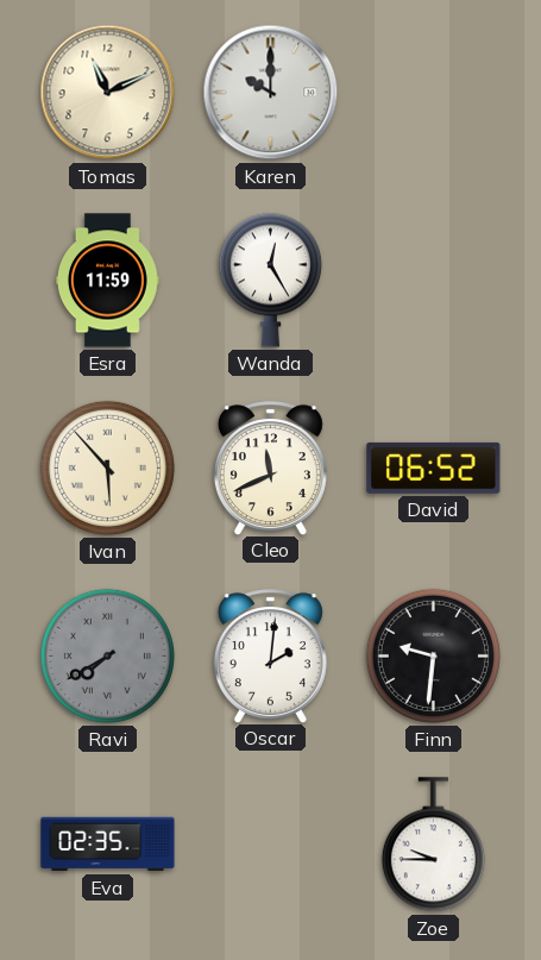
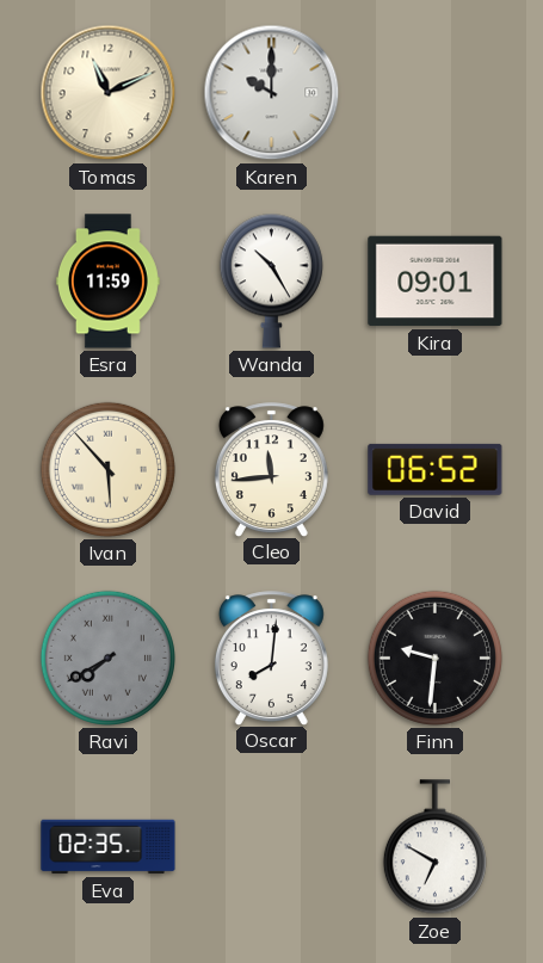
Wanda: 12:25 -> 10:25 (271, 280)
Kira: none -> 09:01 (436, 282)
Cleo: 11:41 -> 11:44 (271, 469)
Oscar: 2:01 -> 8:01 (271, 658)
Zoe: 9:45 -> 6:50 (434, 847)
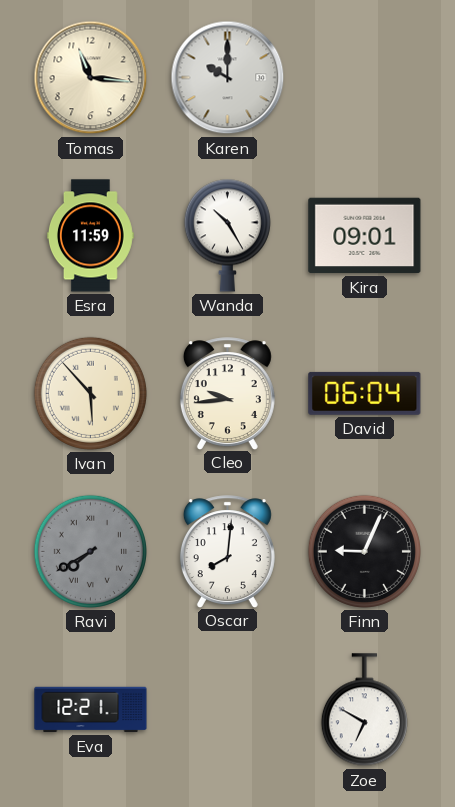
Tomas: 11:11 -> 11:16 (91, 78)
Cleo: 11:44 -> 9:44 (227, 393)
David: 06:52 -> 06:04 (365, 393)
Finn: 9:31 -> 9:04 (364, 551)
Eva: 02:35 -> 12:21 (91, 710)
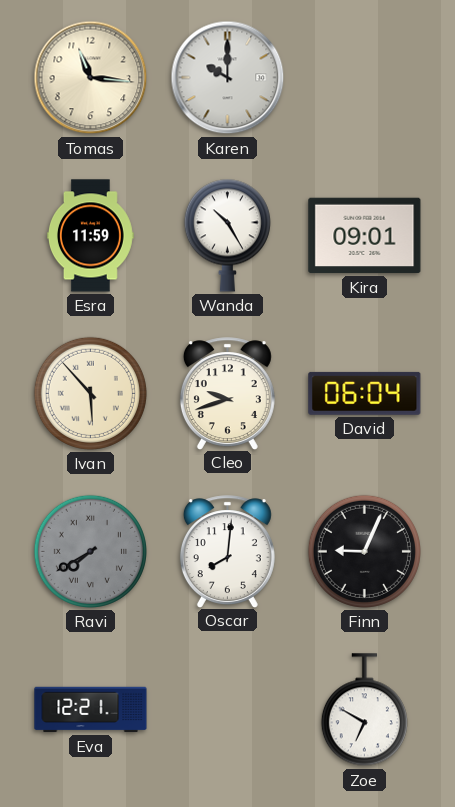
Cleo: 9:44 -> 9:42 (227, 393)
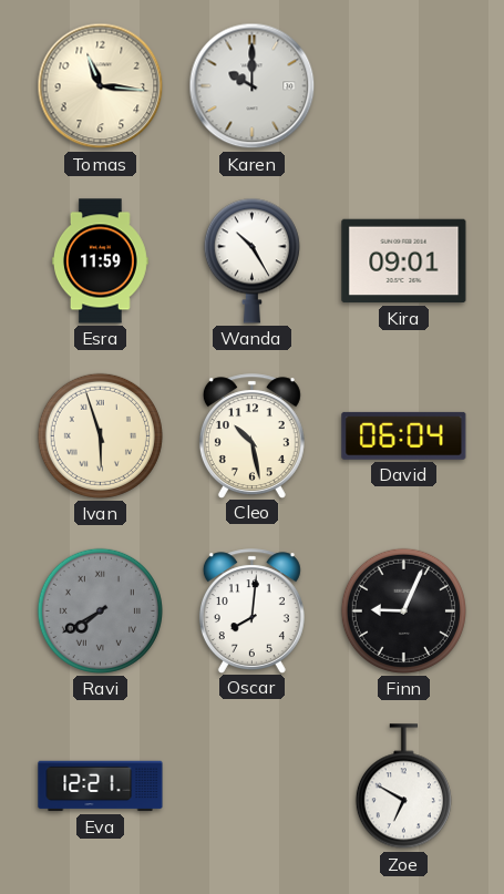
Ivan: 5:53 -> 5:57 (100, 435)
Cleo: 9:42 -> 10:28 (251, 435)
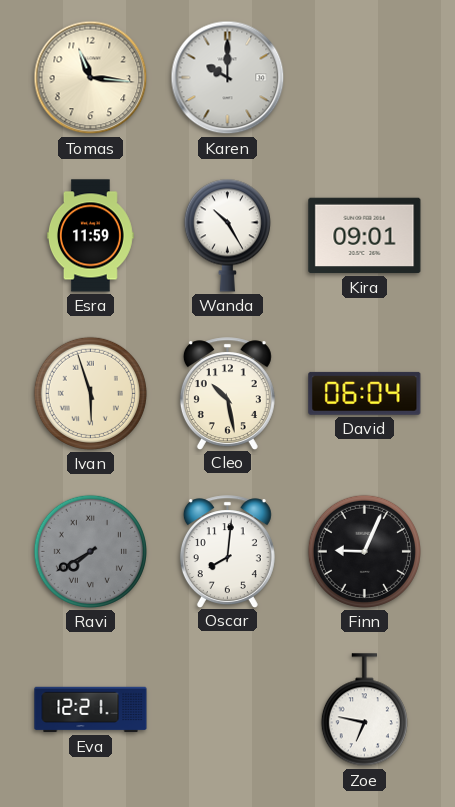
Zoe: 6:50 -> 6:47 (364, 710)
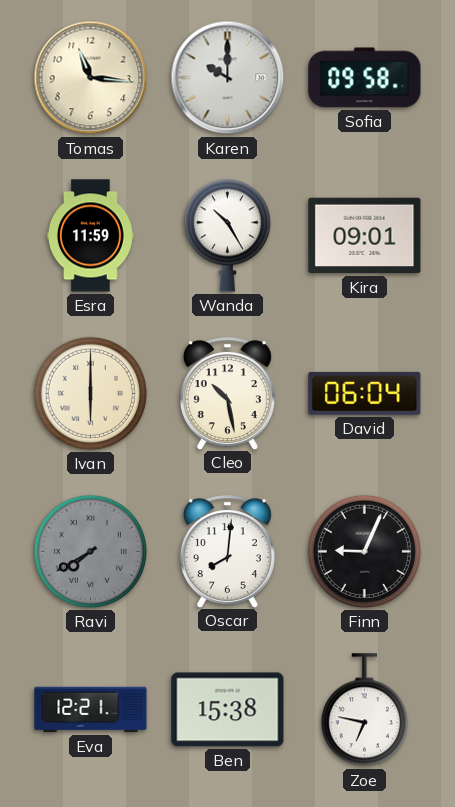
Sofia: none -> 09:58 (365, 78)
Ivan: 5:57 -> 6:00 (90, 393)
Ben: none -> 15:38 (228, 710)
